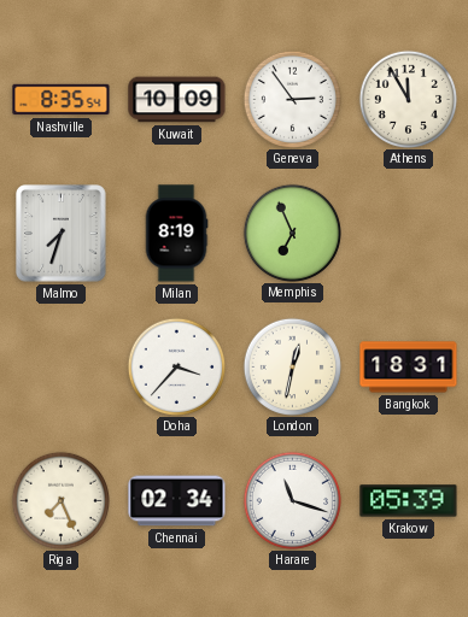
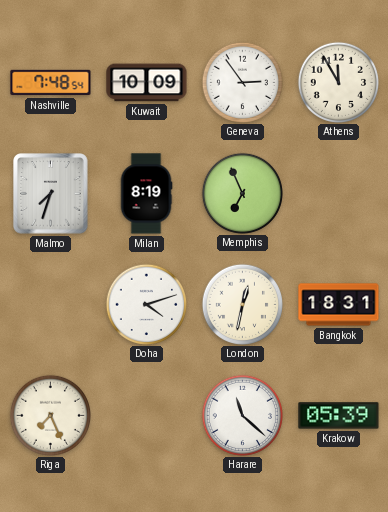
Nashville: 8:35 -> 7:48 (51, 83)
Doha: 3:37 -> 4:12 (146, 304)
Chennai: 02:34 -> none (177, 501)
Harare: 11:18 -> 11:22 (242, 415)
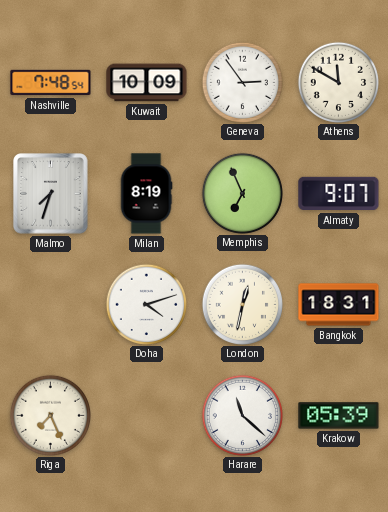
Athens: 11:55 -> 11:50 (338, 82)
Almaty: none -> 9:07 (339, 194)
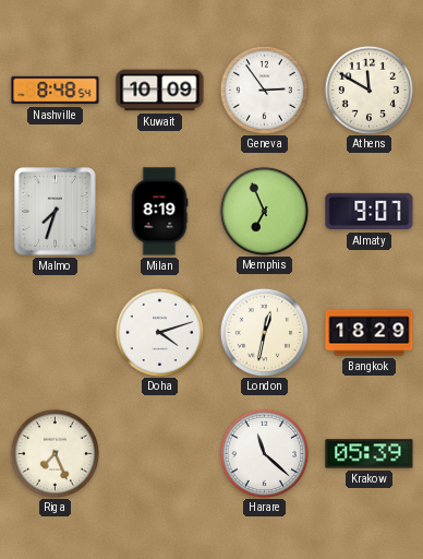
Nashville: 7:48 -> 8:48 (56, 91)
Bangkok: 18:31 -> 18:29 (370, 333)
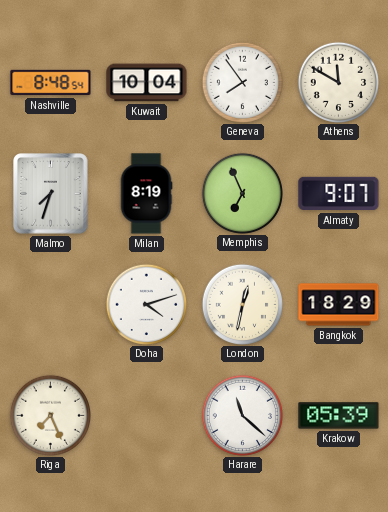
Kuwait: 10:09 -> 10:04 (147, 83)
Geneva: 2:54 -> 7:54 (242, 82)
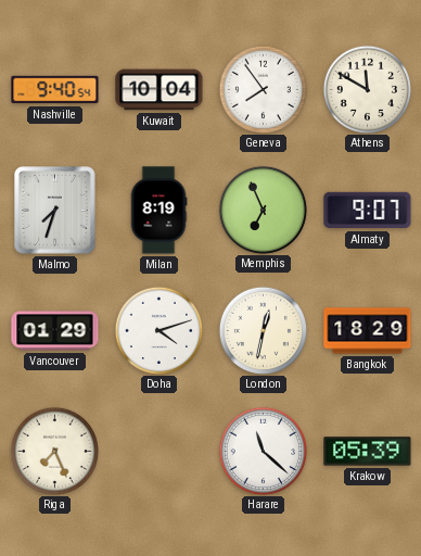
Nashville: 8:48 -> 9:40 (55, 90)
Vancouver: none -> 01:29 (55, 331)
